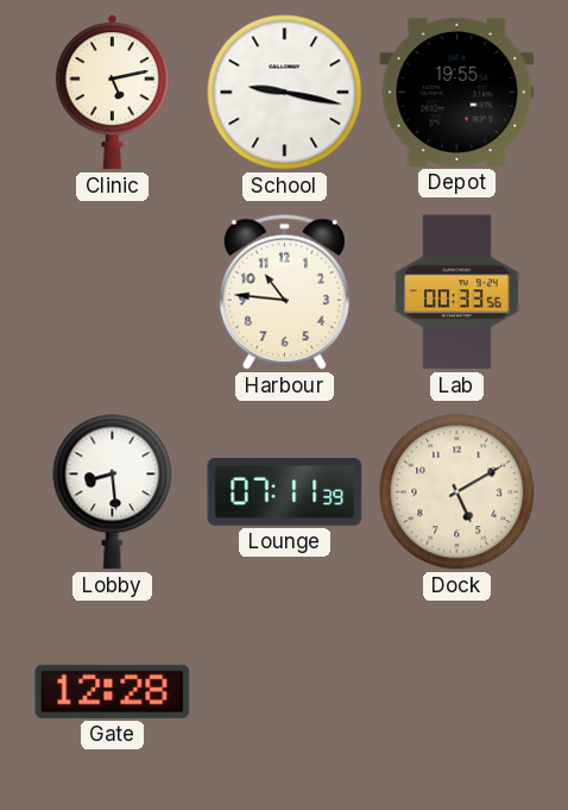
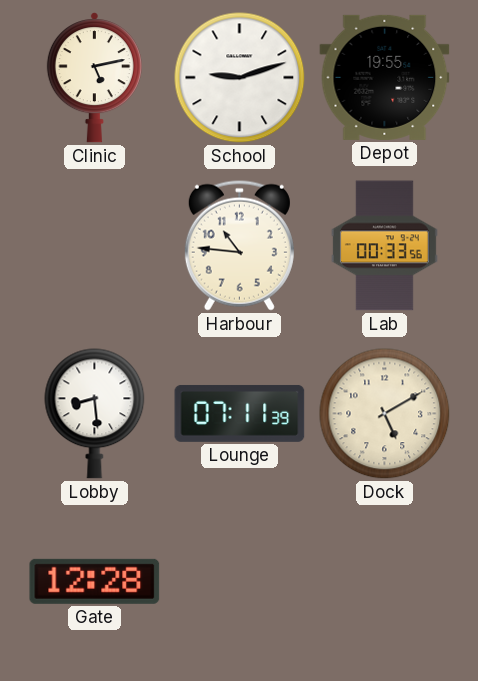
School: 9:17 -> 9:12 (240, 78)
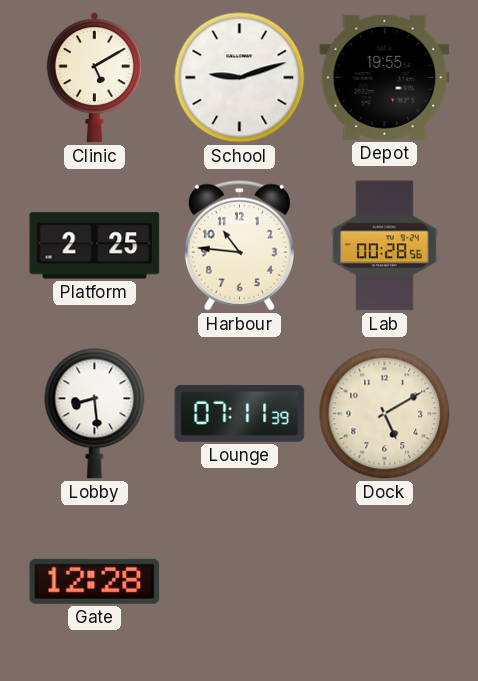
Clinic: 5:13 -> 5:10 (94, 78)
Platform: none -> 2:25 (95, 246)
Lab: 00:33 -> 00:28 (384, 246)
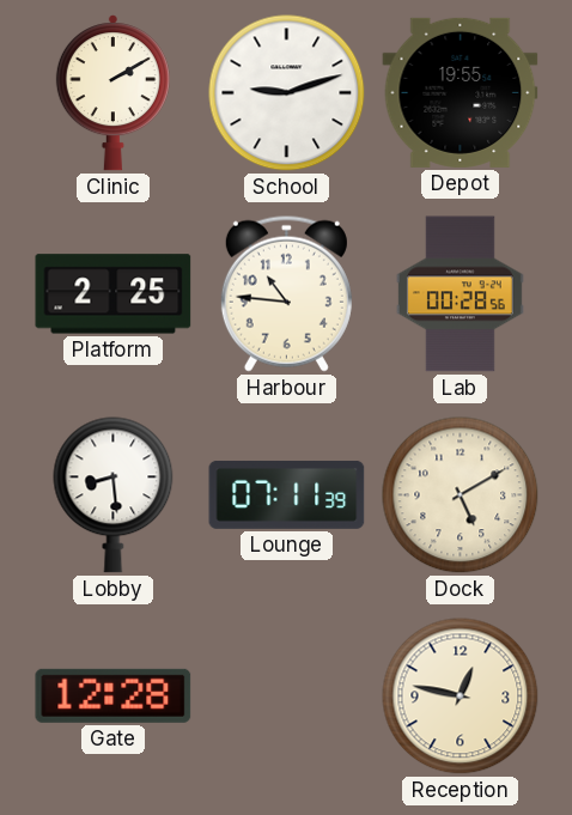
Clinic: 5:10 -> 2:10 (112, 93)
Reception: none -> 12:47 (461, 697)
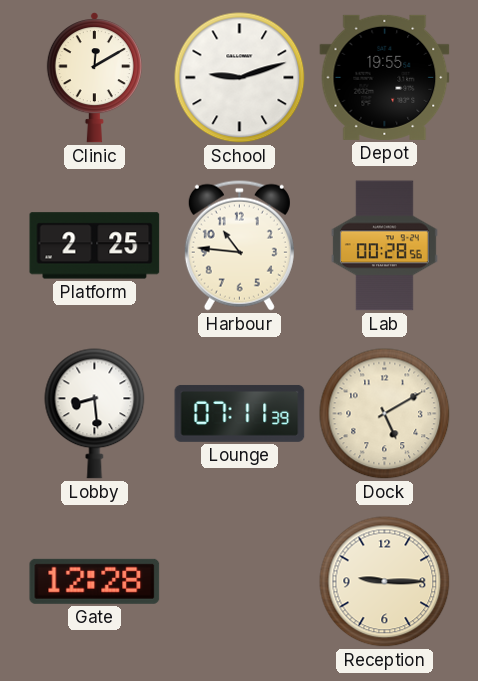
Clinic: 2:10 -> 12:10 (94, 78)
Reception: 12:47 -> 9:15 (385, 582)
